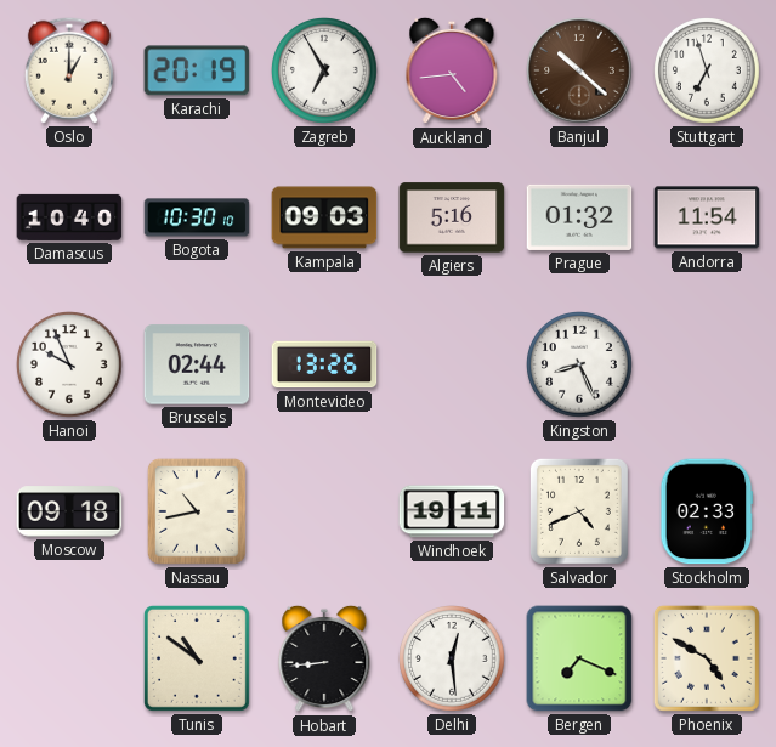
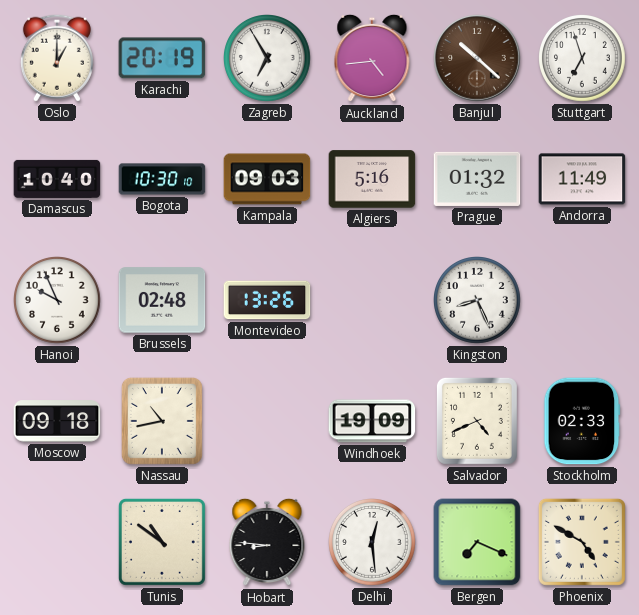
Andorra: 11:54 -> 11:49 (582, 179)
Brussels: 02:44 -> 02:48 (162, 300)
Windhoek: 19:11 -> 19:09 (372, 421)
Hobart: 8:44 -> 8:46 (267, 542)
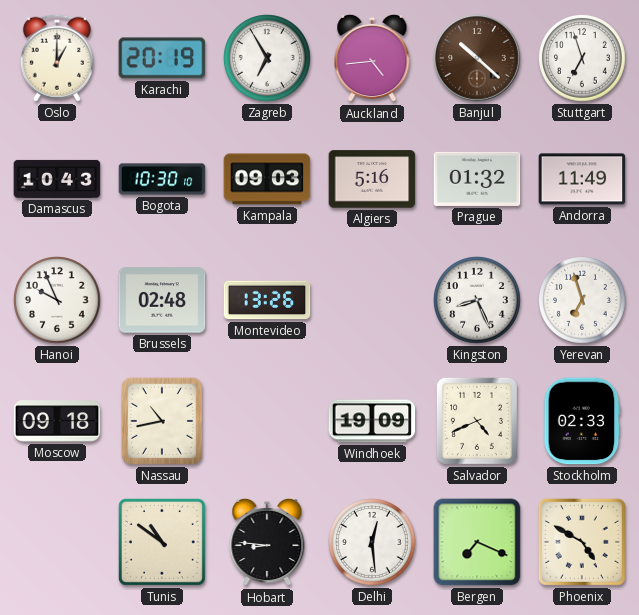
Damascus: 10:40 -> 10:43 (57, 179)
Yerevan: none -> 6:57 (583, 301)
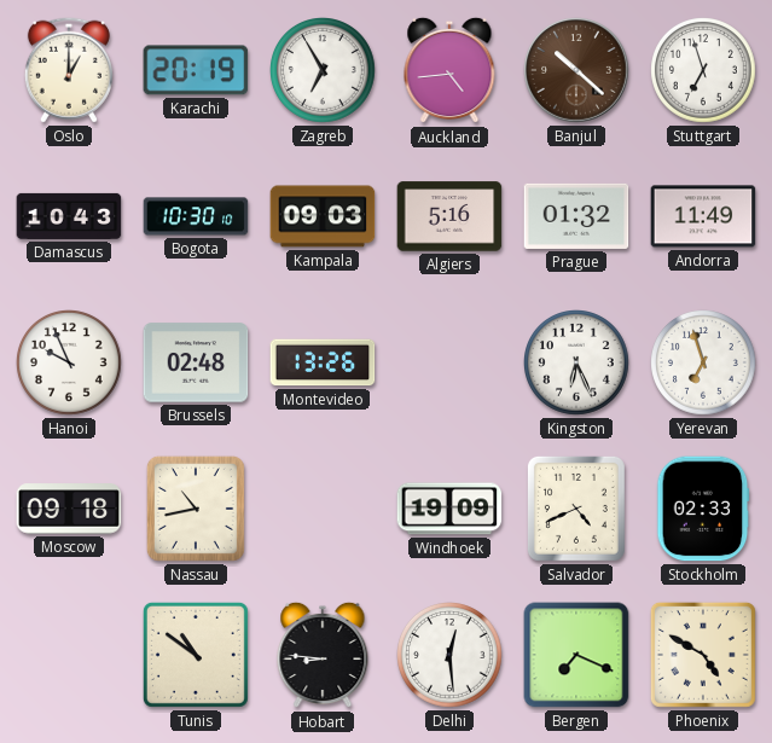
Kingston: 8:26 -> 6:26 (577, 364)
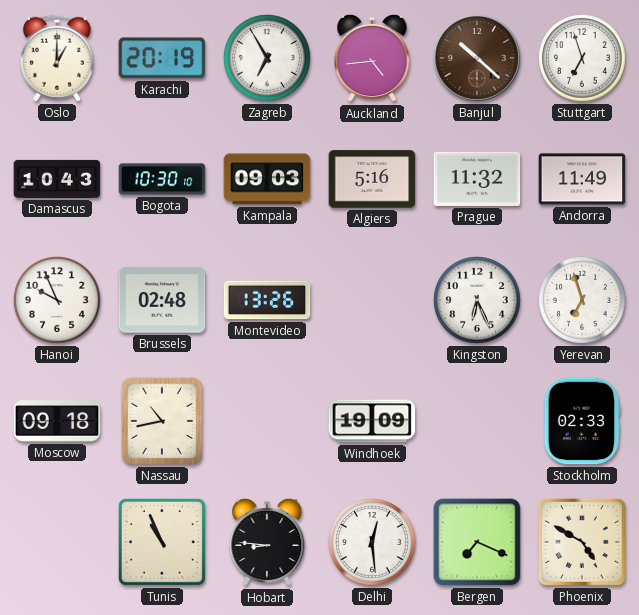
Prague: 01:32 -> 11:32 (477, 179)
Salvador: 4:41 -> none (576, 509)
Tunis: 10:51 -> 10:56 (162, 542)
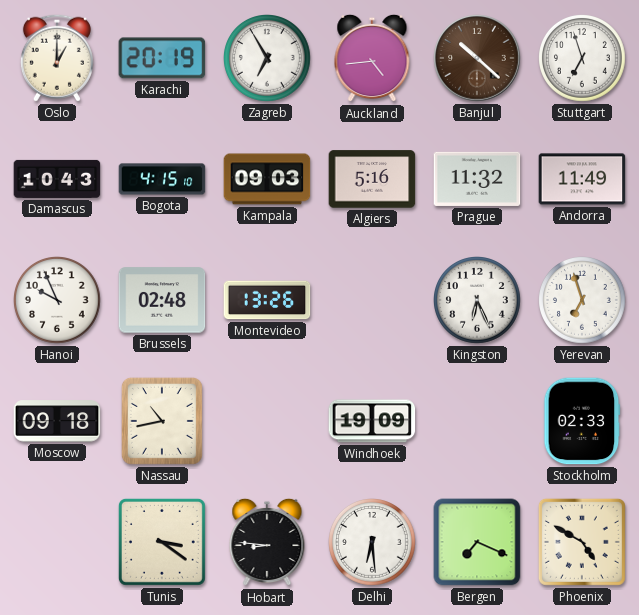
Bogota: 10:30 -> 4:15 (162, 179)
Tunis: 10:56 -> 3:21 (162, 542)
Delhi: 12:29 -> 6:29 (373, 543)
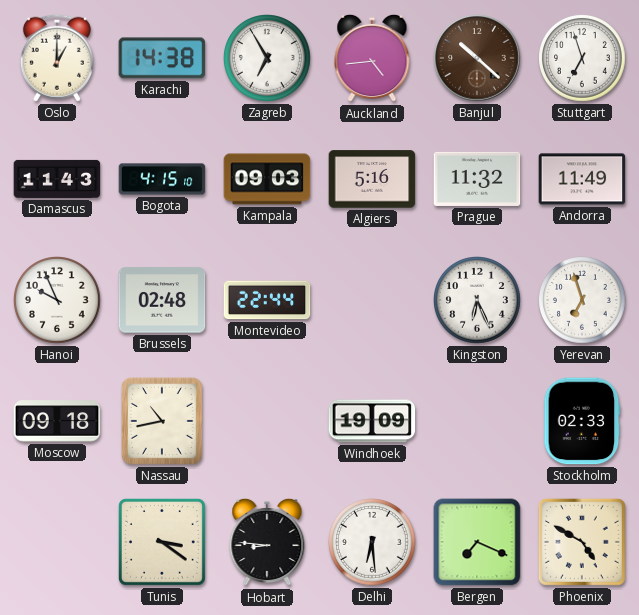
Karachi: 20:19 -> 14:38 (162, 58)
Damascus: 10:43 -> 11:43 (57, 179)
Montevideo: 13:26 -> 22:44 (267, 300)
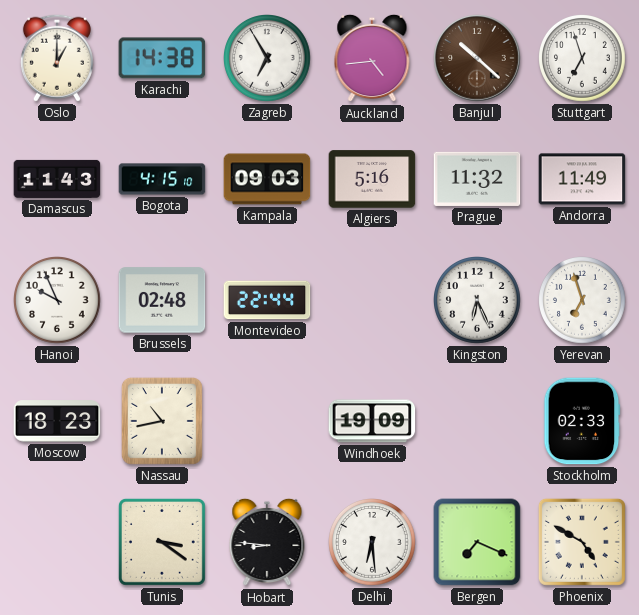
Moscow: 09:18 -> 18:23 (57, 421)
